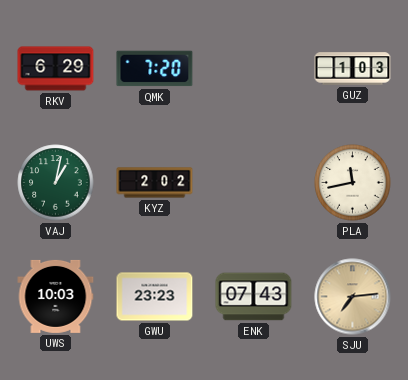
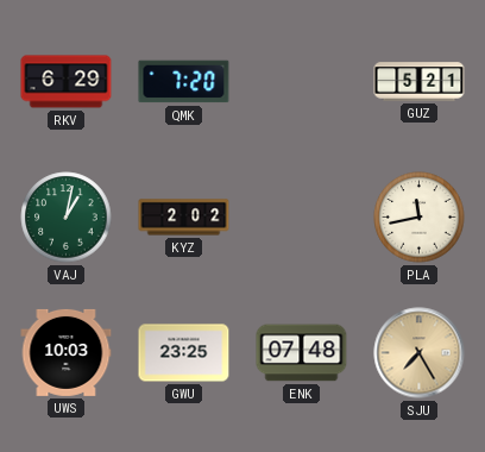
GUZ: 1:03 -> 5:21 (420, 82)
GWU: 23:23 -> 23:25 (184, 353)
ENK: 07:43 -> 07:48 (302, 353)
SJU: 7:14 -> 7:25 (420, 353)
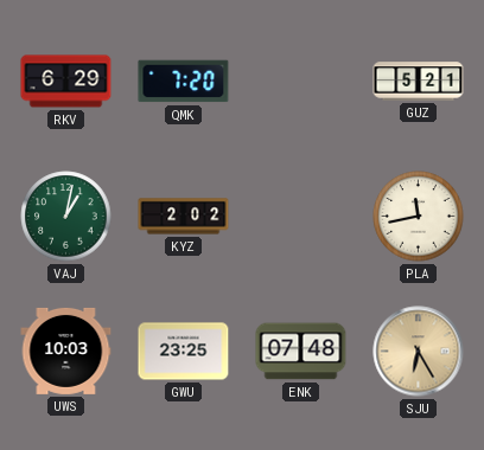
SJU: 7:25 -> 6:25 (419, 352)
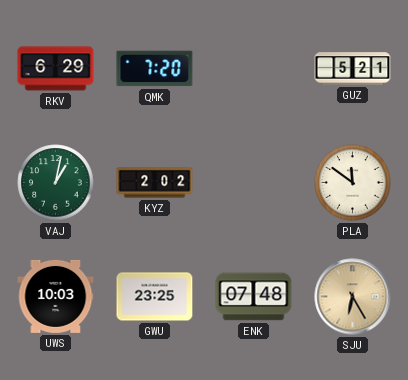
PLA: 11:43 -> 11:51 (353, 183)
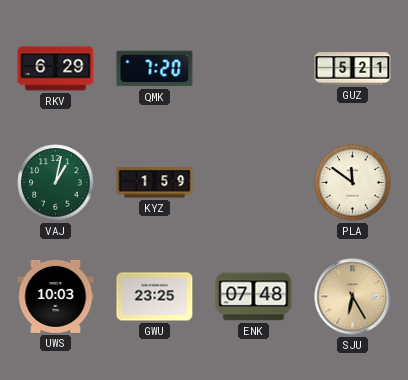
KYZ: 2:02 -> 1:59 (155, 183)
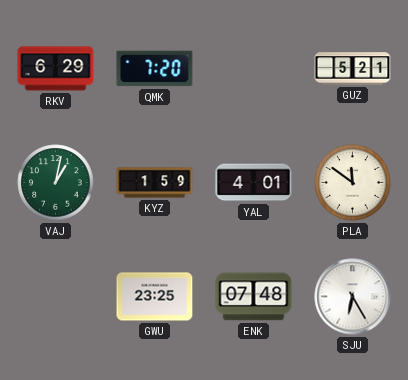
YAL: none -> 4:01 (254, 183)
UWS: 10:03 -> none (56, 296)
SJU dial: champagne -> white (353, 297)
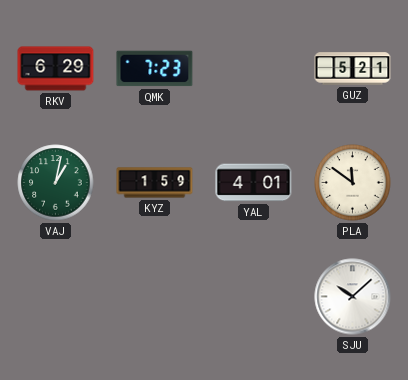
QMK: 7:20 -> 7:23 (155, 69)
GWU: 23:25 -> none (155, 297)
ENK: 07:48 -> none (254, 297)
SJU: 6:25 -> 10:08 (353, 297)
